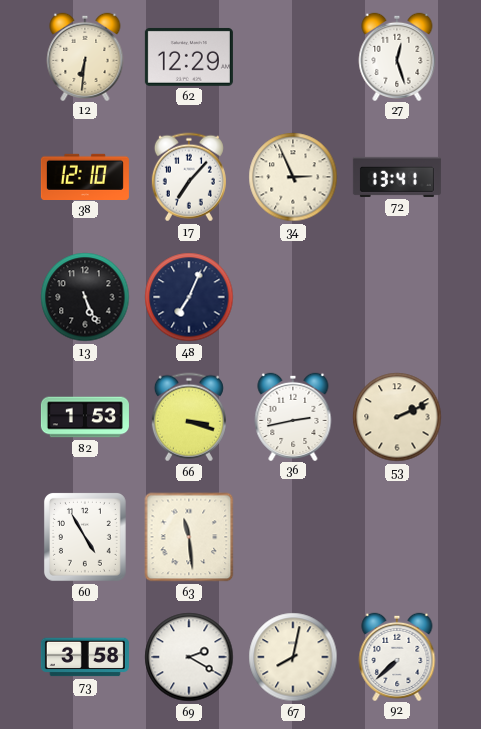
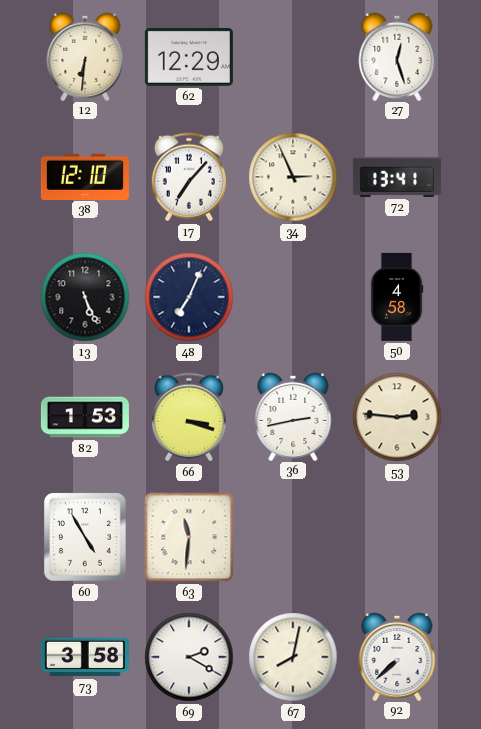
50: none -> 4:58 (397, 297)
53: 2:11 -> 2:46 (397, 417)
63: 11:29 -> 11:31 (189, 537)
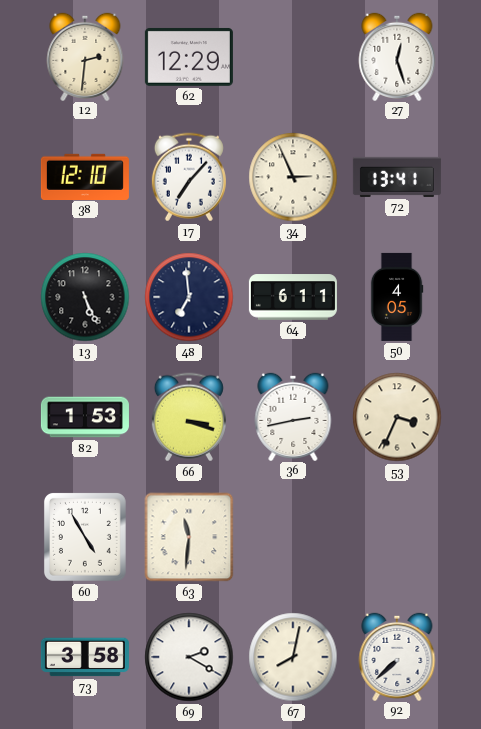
12: 6:31 -> 2:31 (85, 56)
48: 7:04 -> 6:59 (189, 297)
64: none -> 6:11 (293, 297)
50: 4:58 -> 4:05 (397, 297)
53: 2:46 -> 3:34 (397, 417)
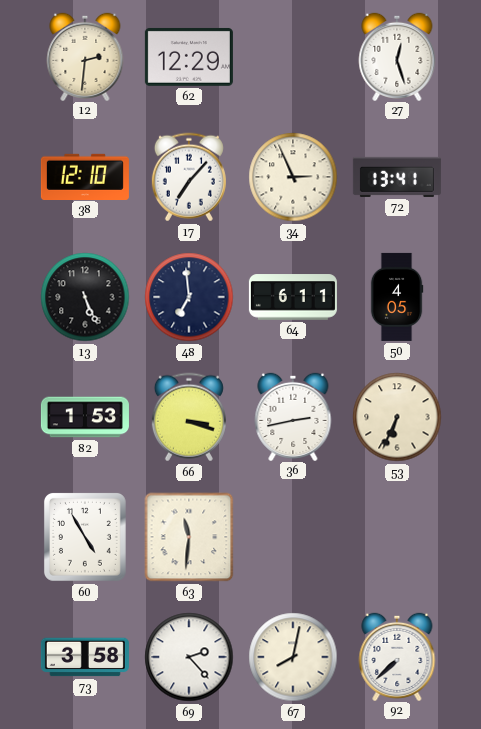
53: 3:34 -> 6:34 (397, 417)
69: 2:20 -> 2:23 (189, 657)
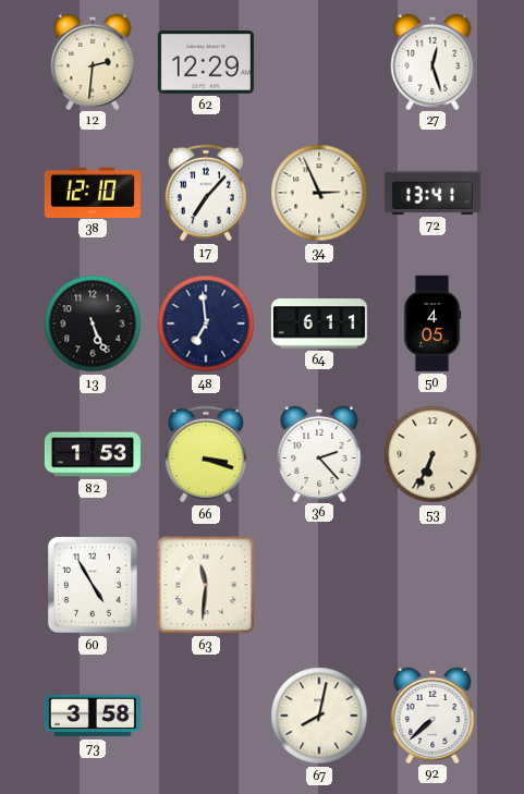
36: 2:43 -> 2:23 (319, 453)
69: 2:23 -> none (189, 657)
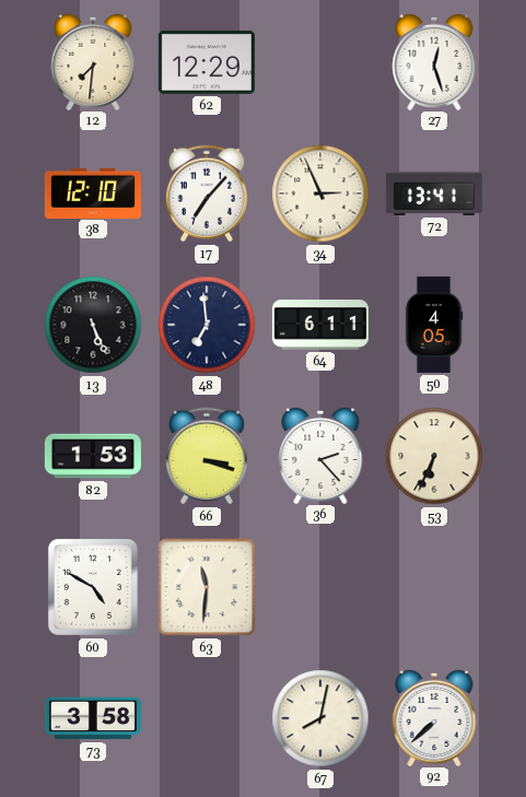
12: 2:31 -> 7:31 (93, 61)
60: 4:55 -> 4:50 (93, 587)
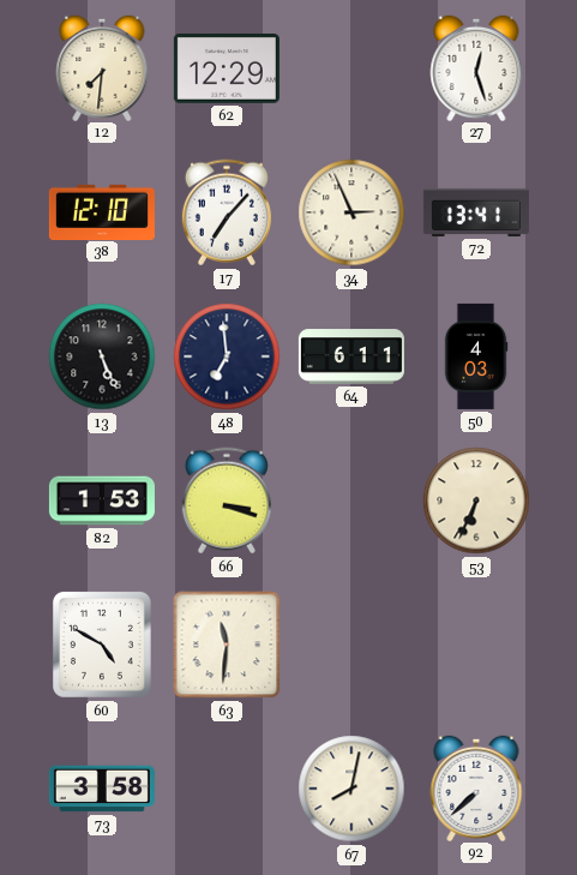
50: 4:05 -> 4:03 (476, 356)
36: 2:23 -> none (320, 455)
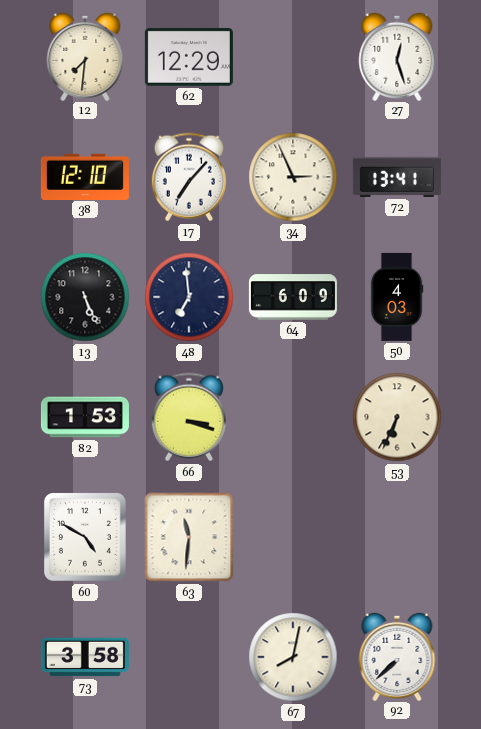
64: 6:11 -> 6:09 (293, 297)
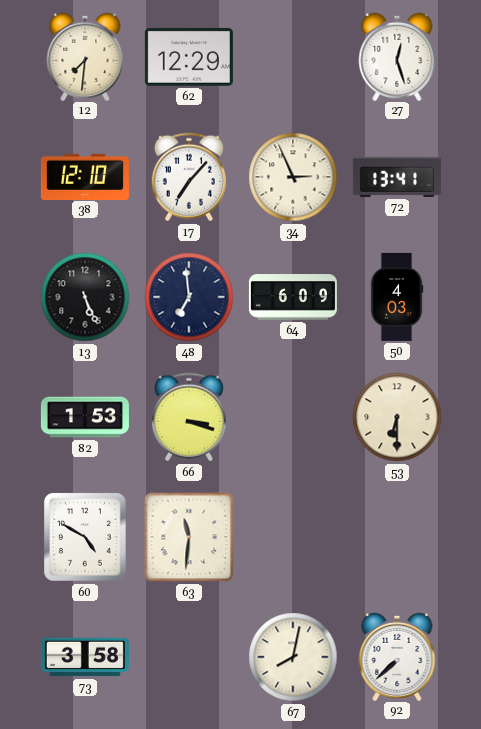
53: 6:34 -> 6:30 (397, 417)
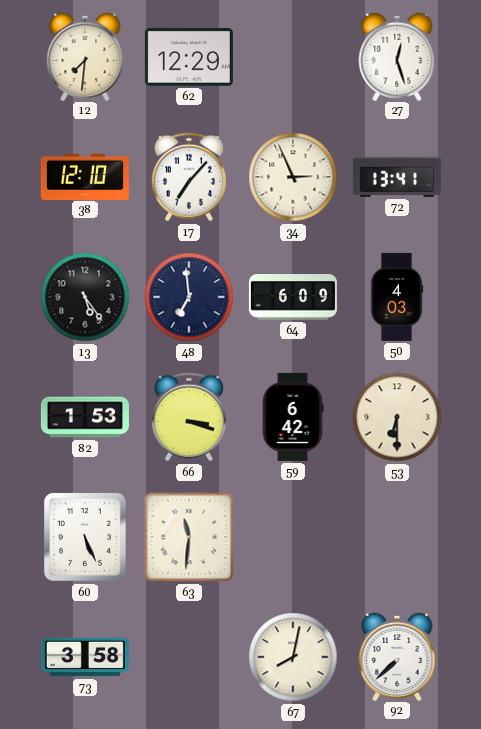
13: 5:26 -> 5:24 (85, 297)
59: none -> 6:42 (293, 417)
60: 4:50 -> 5:26 (85, 537)
